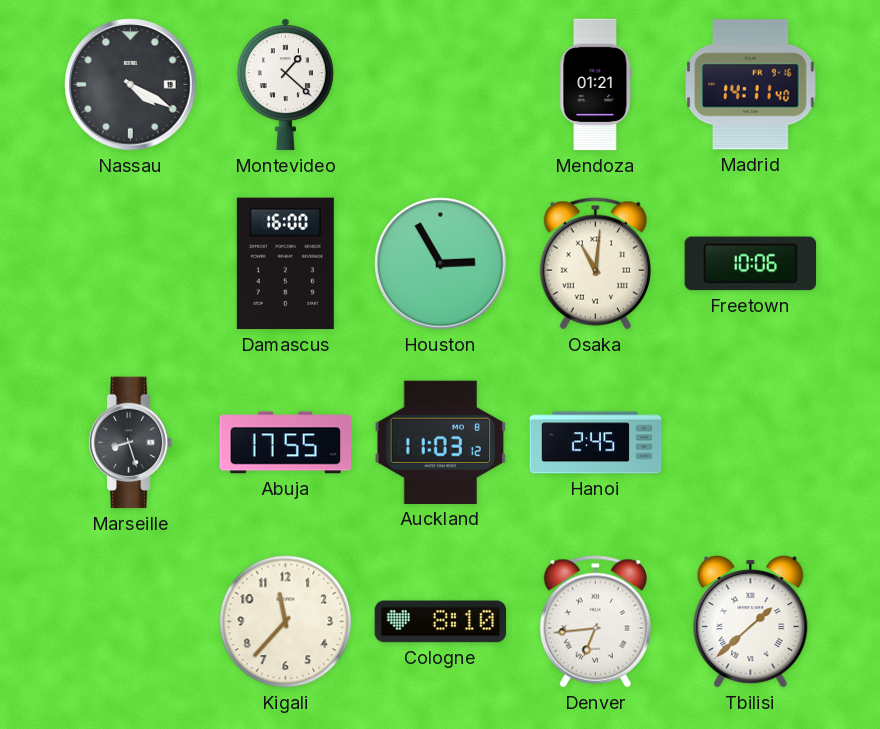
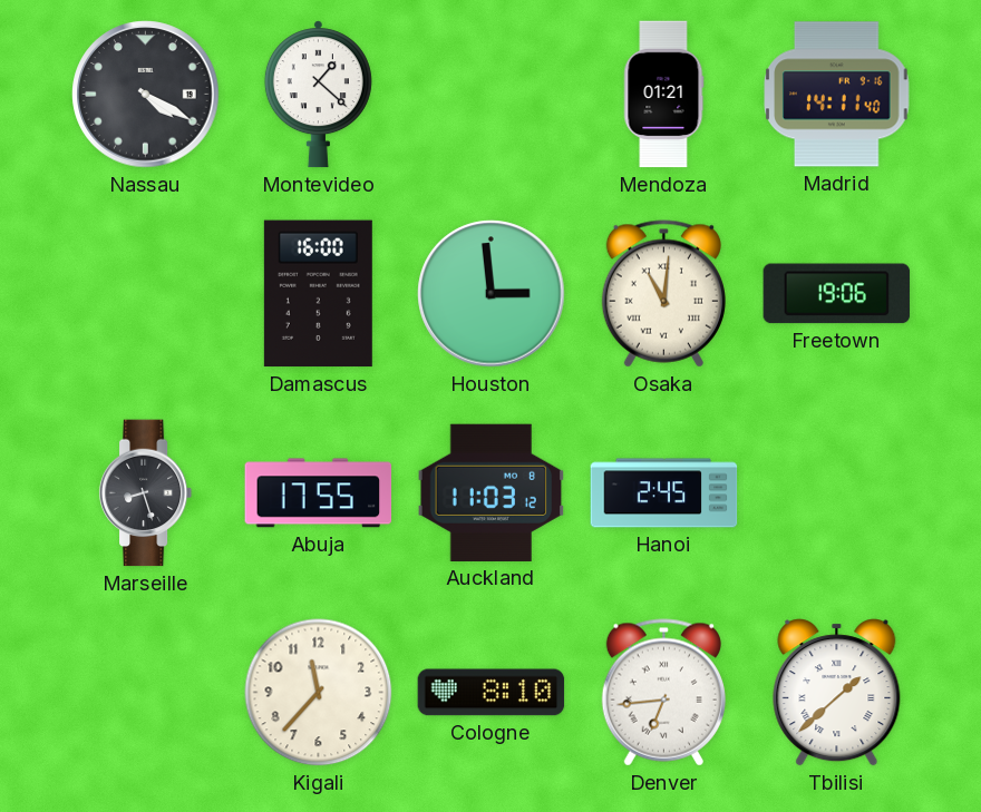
Houston: 2:55 -> 2:59 (492, 294)
Freetown: 10:06 -> 19:06 (837, 294)
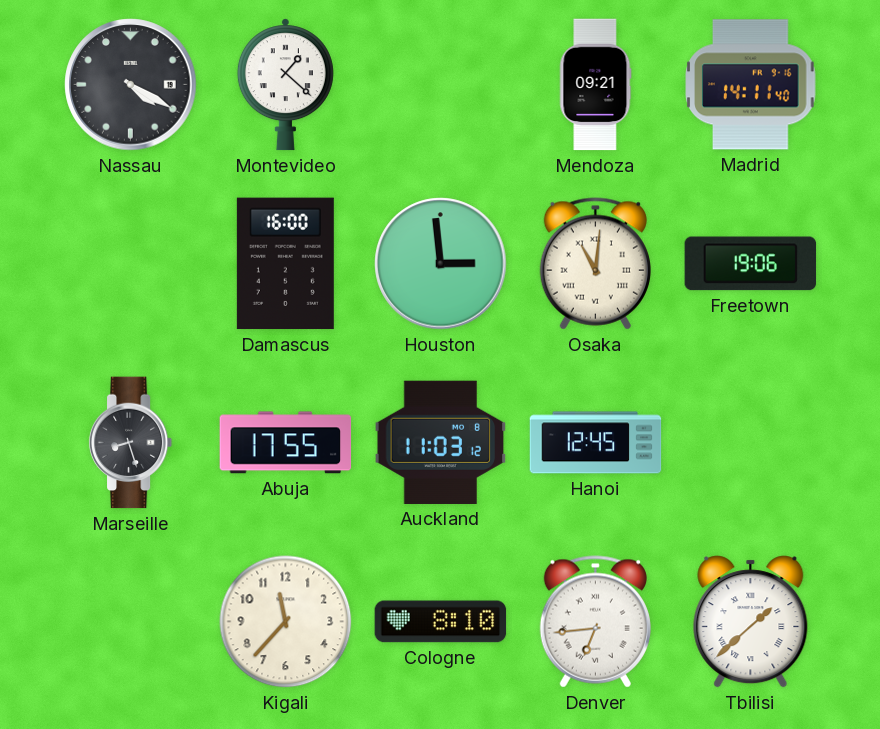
Mendoza: 01:21 -> 09:21 (595, 85)
Hanoi: 2:45 -> 12:45 (596, 443)
